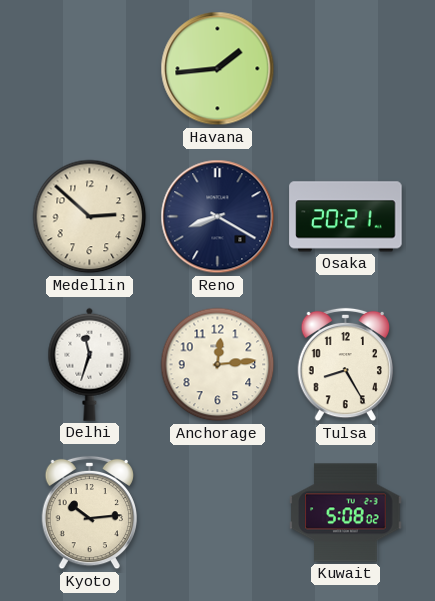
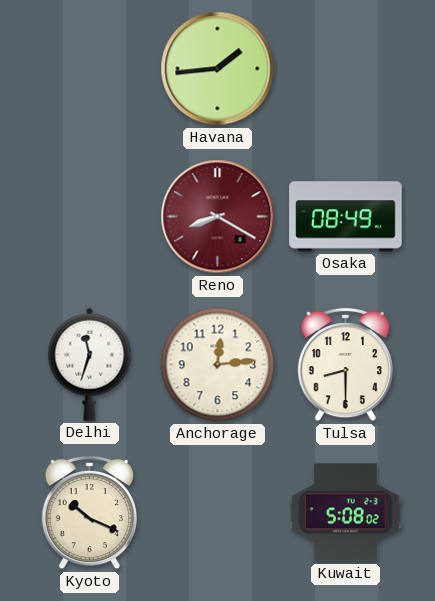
Medellin: 2:52 -> none (90, 217)
Reno dial: navy -> burgundy (218, 217)
Osaka: 20:21 -> 08:49 (346, 217)
Tulsa: 8:25 -> 8:30 (345, 365)
Kyoto: 10:14 -> 10:19 (89, 513)
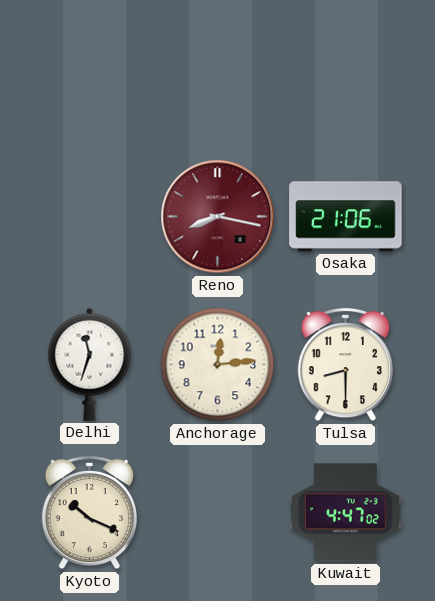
Havana: 1:44 -> none (218, 69)
Reno: 8:20 -> 8:17 (218, 217)
Osaka: 08:49 -> 21:06 (346, 217)
Kuwait: 5:08 -> 4:47 (346, 513)
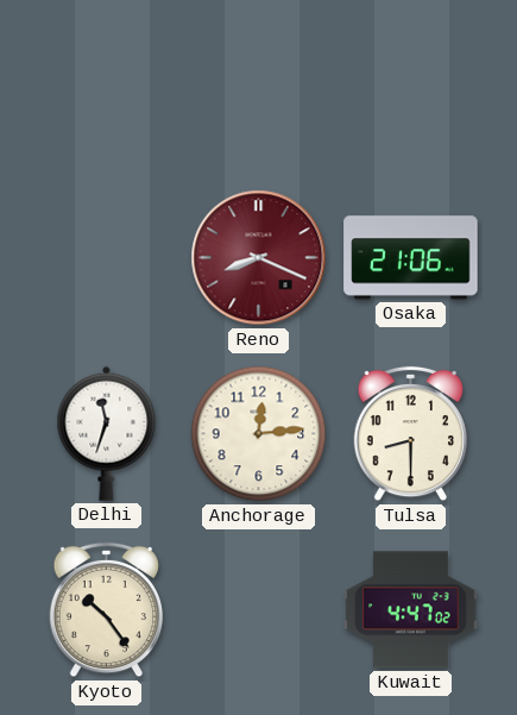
Reno: 8:17 -> 8:19 (259, 258)
Kyoto: 10:19 -> 10:24 (106, 610)
